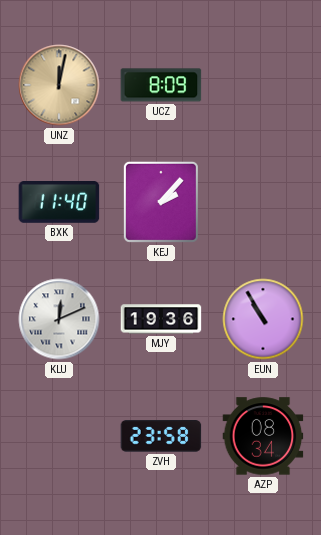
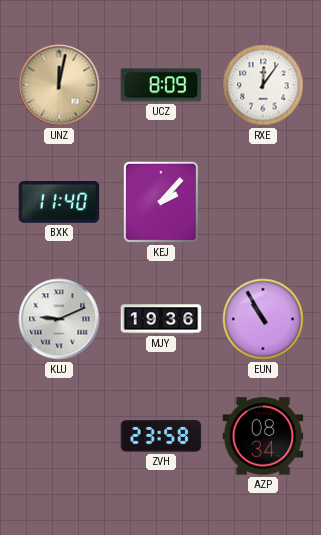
RXE: none -> 12:06 (263, 85)
KLU: 12:11 -> 9:11 (59, 319)
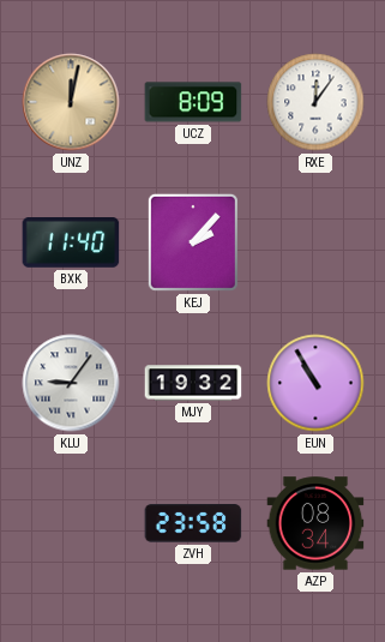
KLU: 9:11 -> 9:06 (71, 383)
MJY: 19:36 -> 19:32 (193, 383)
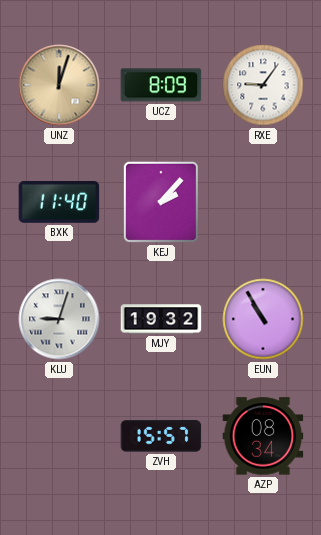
UNZ: 12:02 -> 12:03 (59, 85)
RXE: 12:06 -> 9:06 (263, 85)
KLU: 9:06 -> 9:03 (59, 319)
ZVH: 23:58 -> 15:57 (161, 437)
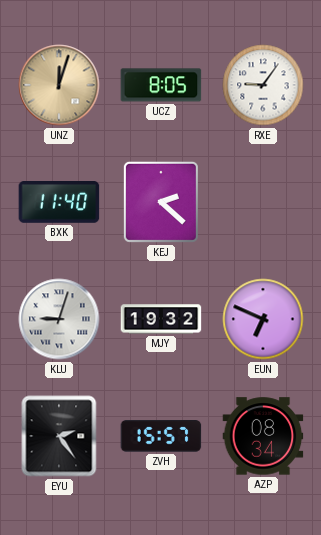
UCZ: 8:09 -> 8:05 (161, 85)
KEJ: 2:07 -> 2:22 (161, 202)
EUN: 10:55 -> 6:49 (263, 319)
EYU: none -> 2:24 (59, 436)
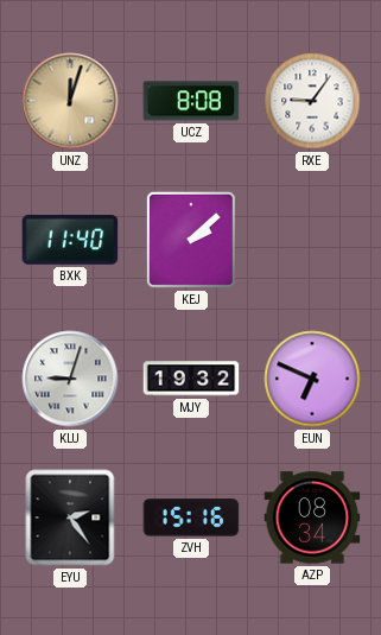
UCZ: 8:05 -> 8:08 (191, 101)
KEJ: 2:22 -> 2:08 (191, 240)
ZVH: 15:57 -> 15:16 (191, 519)
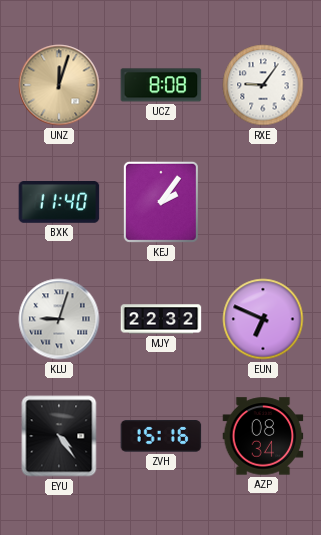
KEJ: 2:08 -> 2:06 (161, 202)
MJY: 19:32 -> 22:32 (161, 319)
EYU: 2:24 -> 4:24 (59, 436)
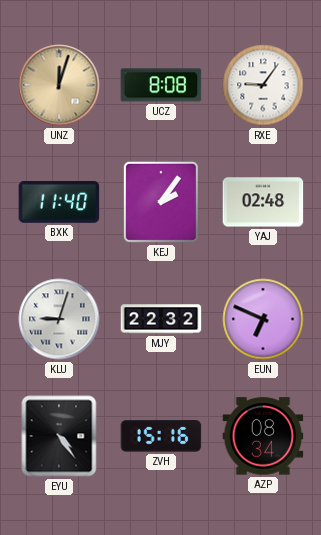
YAJ: none -> 02:48 (263, 202)
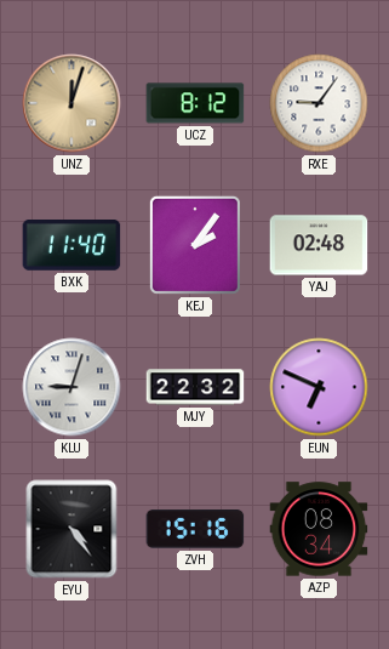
UCZ: 8:08 -> 8:12 (195, 103)
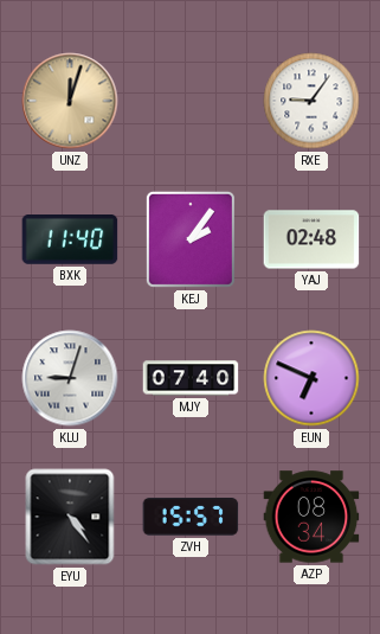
UCZ: 8:12 -> none (195, 103)
MJY: 22:32 -> 07:40 (191, 378)
ZVH: 15:16 -> 15:57 (191, 518)
